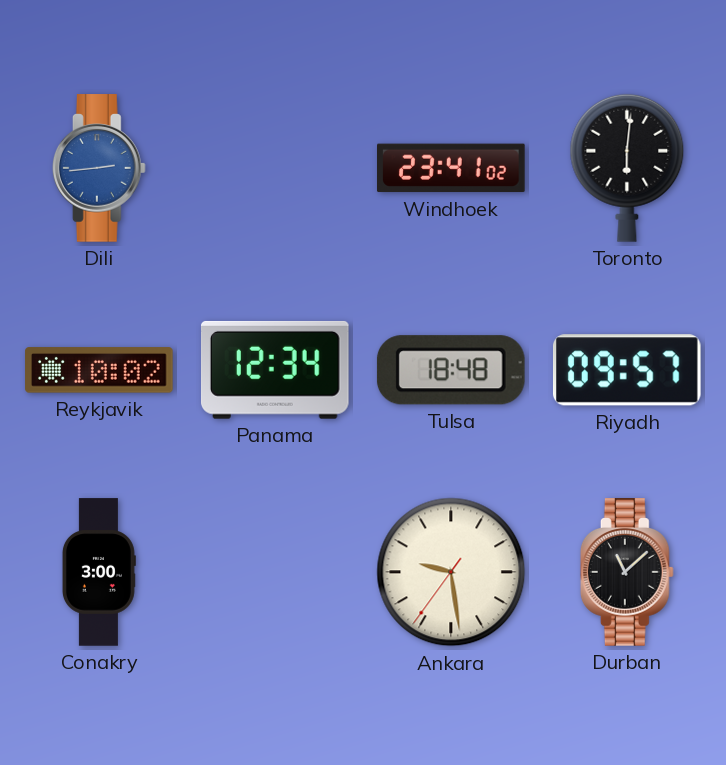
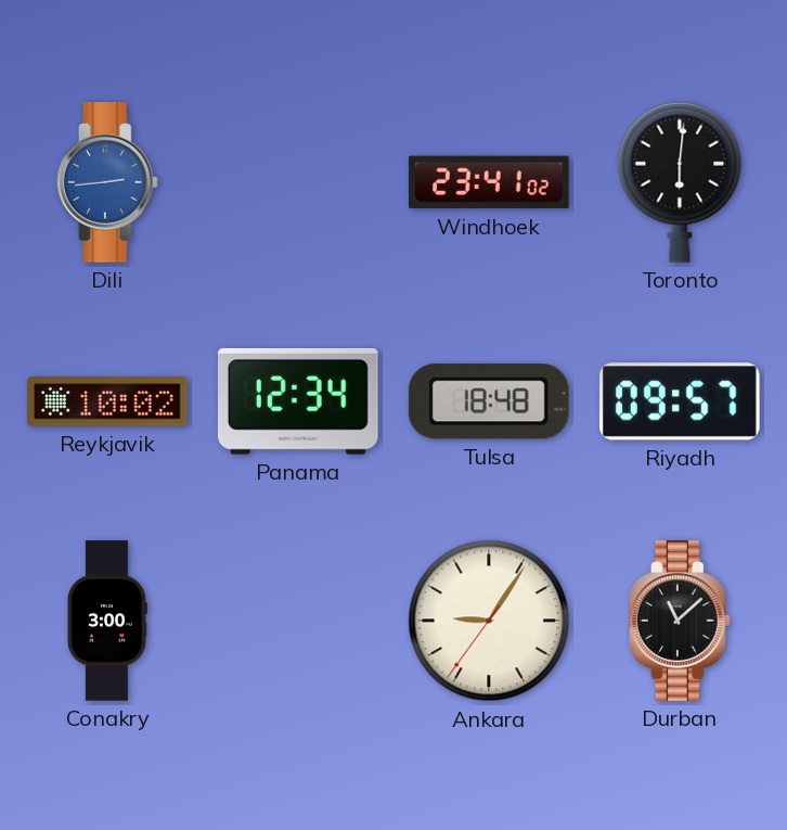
Ankara: 9:28 -> 9:05 (489, 621)
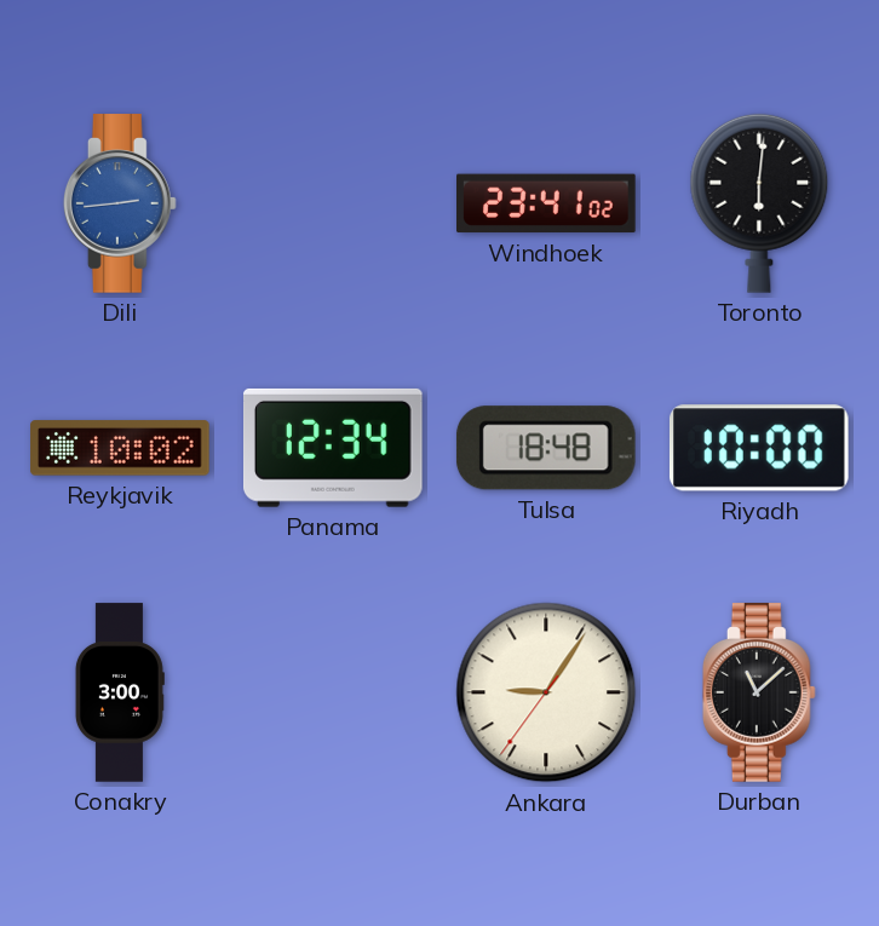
Riyadh: 09:57 -> 10:00 (759, 448)
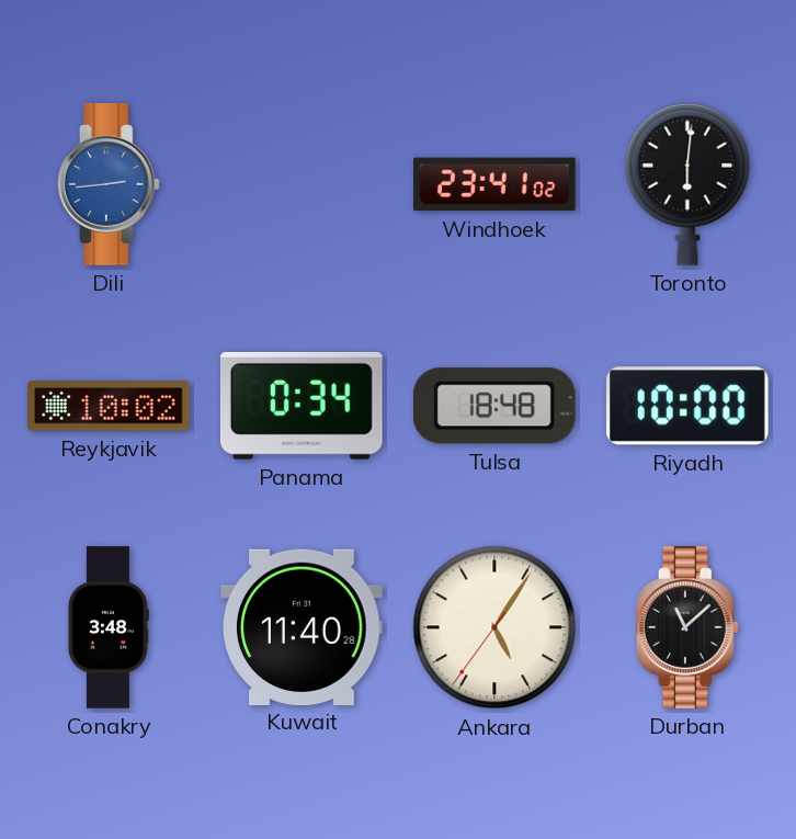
Panama: 12:34 -> 0:34 (302, 406)
Conakry: 3:00 -> 3:48 (109, 627)
Kuwait: none -> 11:40 (302, 626)
Ankara: 9:05 -> 5:05 (494, 627)
